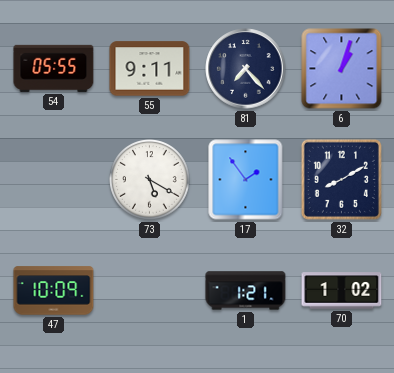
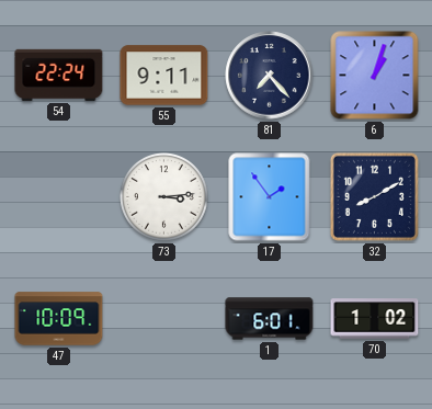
54: 05:55 -> 22:24 (59, 75)
73: 5:20 -> 3:14 (164, 197)
1: 1:21 -> 6:01 (270, 319)
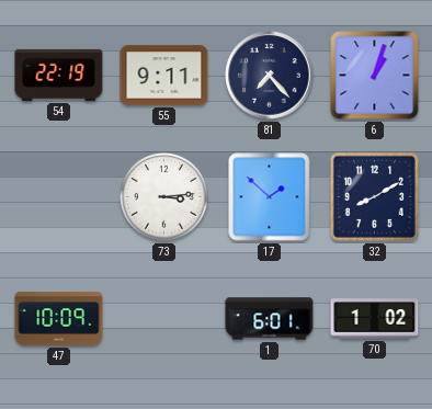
54: 22:24 -> 22:19 (59, 75)
17: 1:54 -> 1:52 (270, 197)
